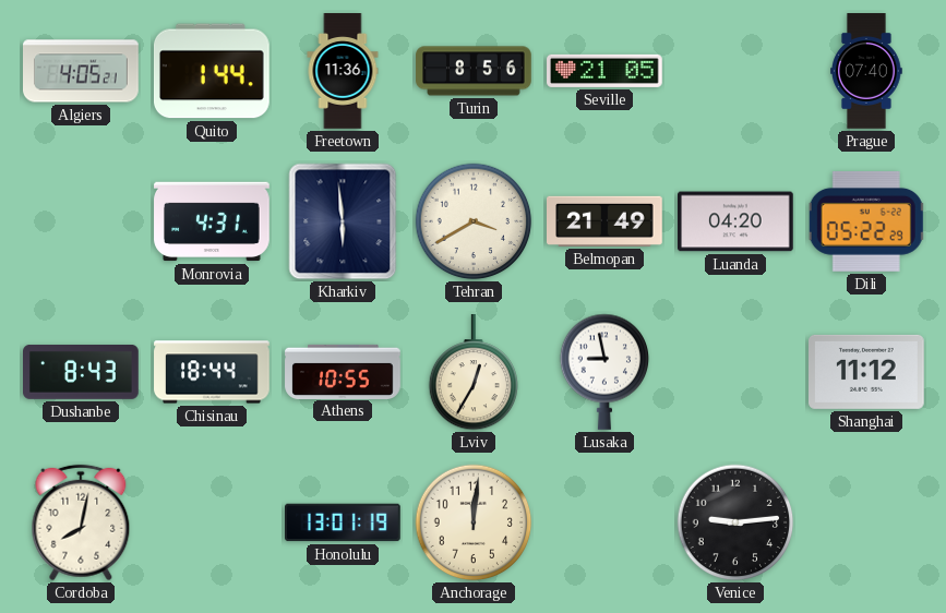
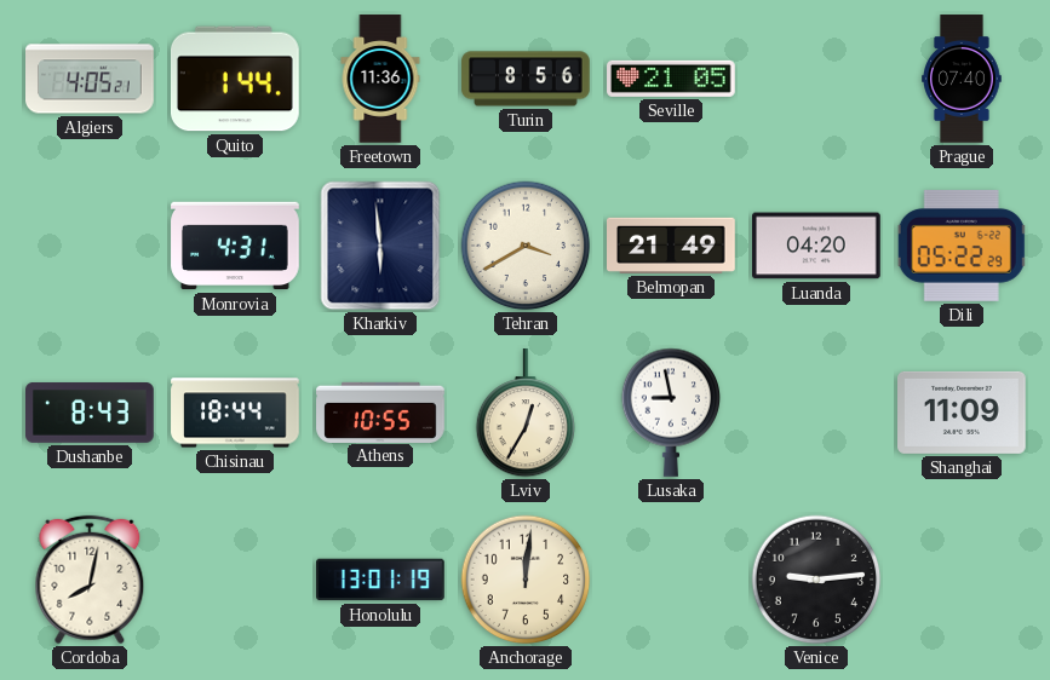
Shanghai: 11:12 -> 11:09 (963, 413)
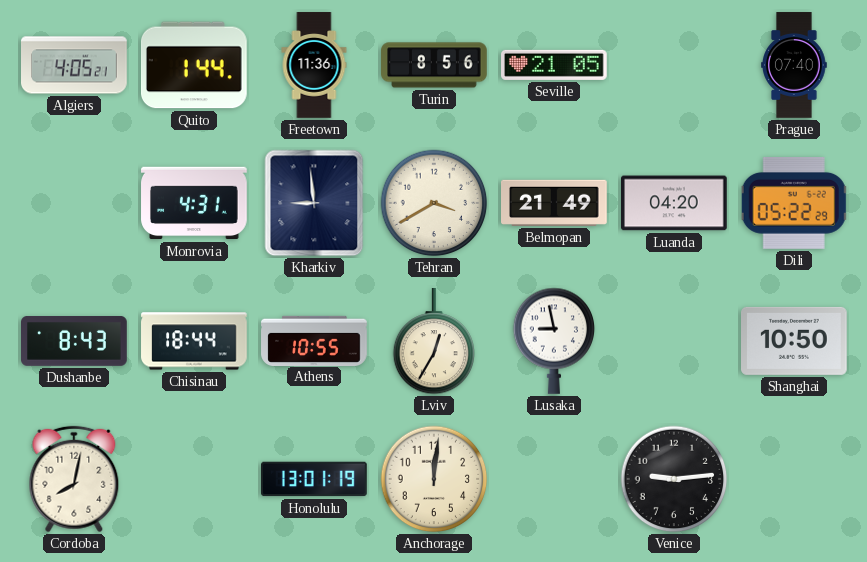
Kharkiv: 5:59 -> 8:59 (314, 203)
Shanghai: 11:09 -> 10:50 (795, 341)
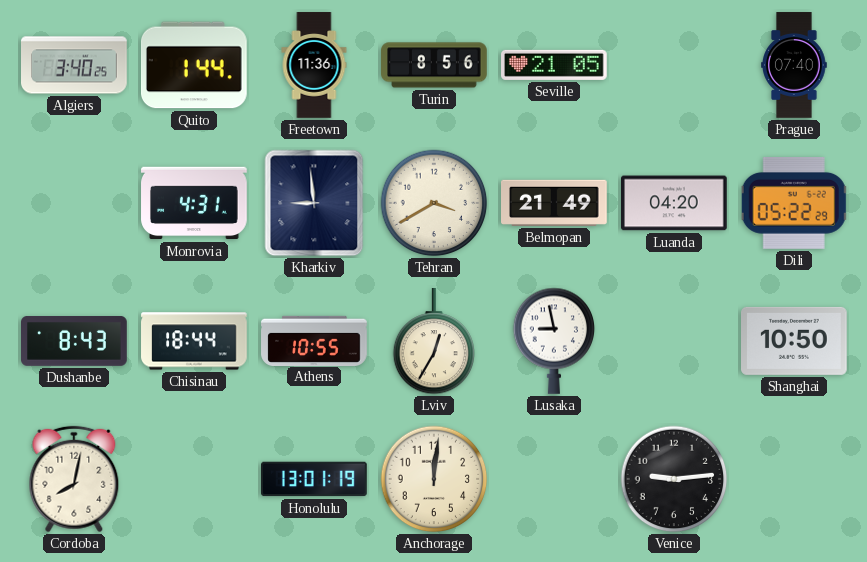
Algiers: 4:05 -> 3:40 (75, 65)
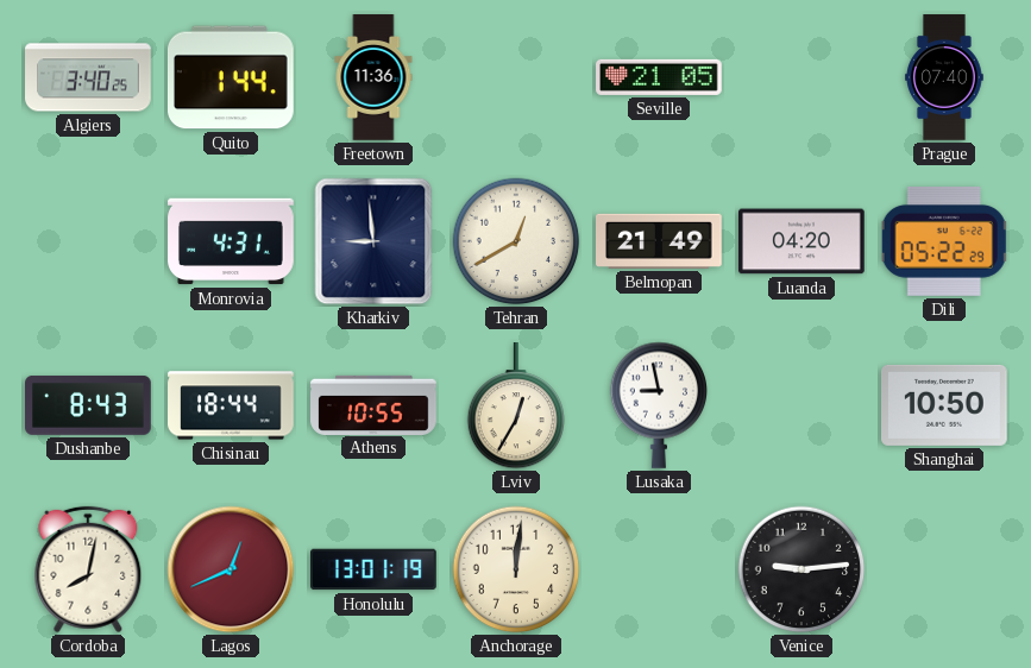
Turin: 8:56 -> none (434, 65)
Tehran: 3:40 -> 12:40 (516, 241)
Lagos: none -> 12:41 (231, 569)
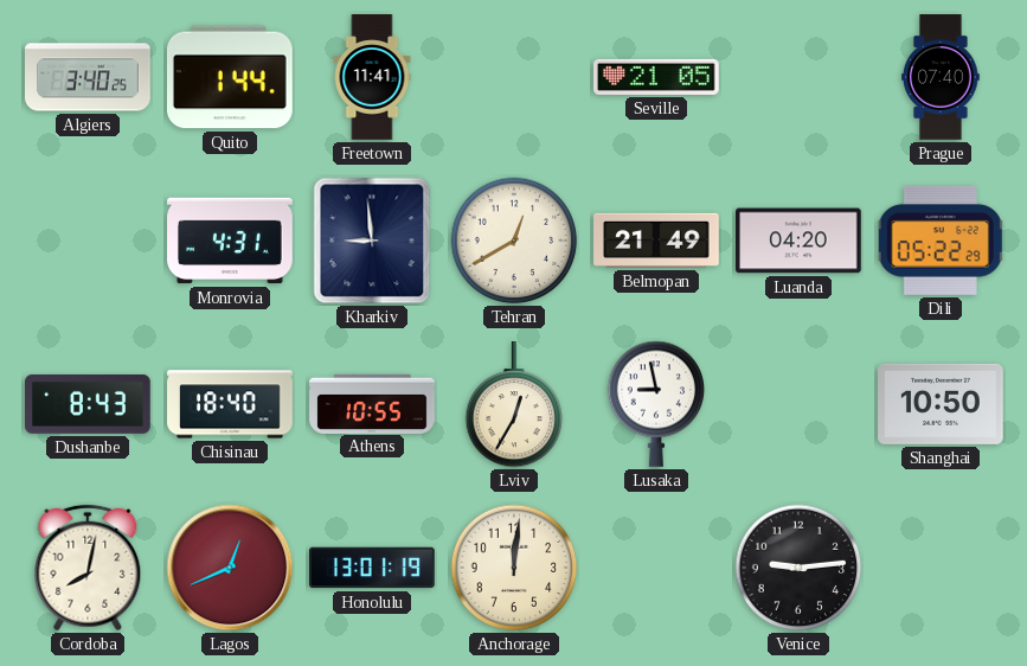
Freetown: 11:36 -> 11:41 (372, 77)
Chisinau: 18:44 -> 18:40 (230, 404)
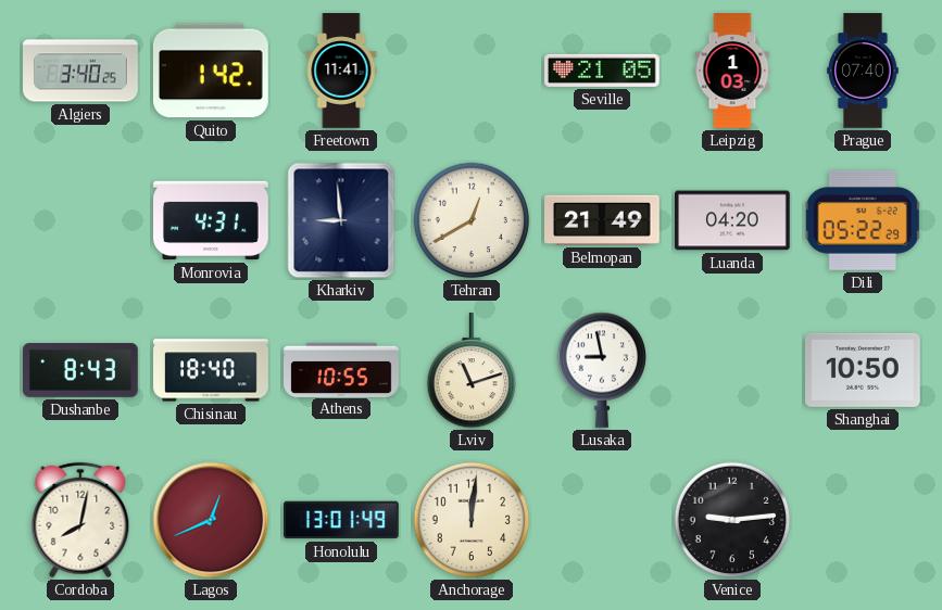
Quito: 1:44 -> 1:42 (212, 71)
Leipzig: none -> 1:03 (732, 71)
Lviv: 12:35 -> 11:12 (472, 371)
Honolulu: 13:01:19 -> 13:01:49 (342, 520)
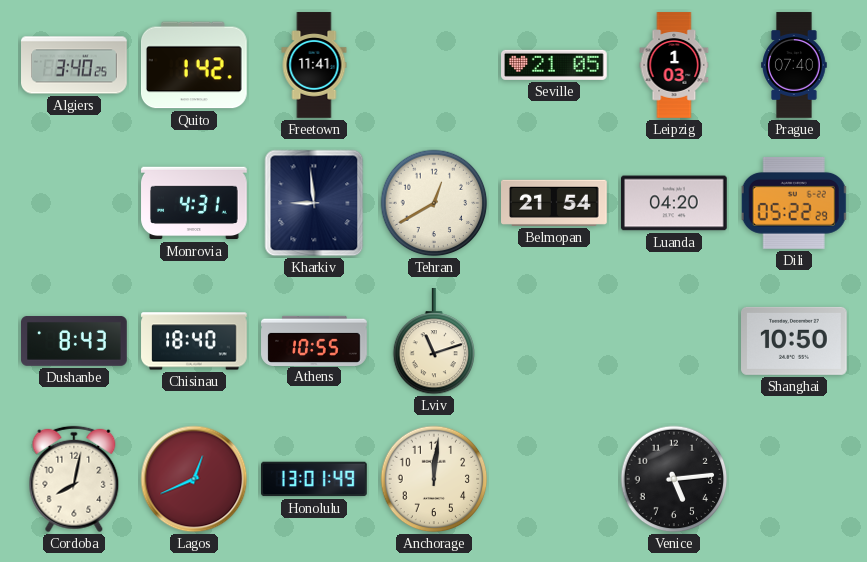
Belmopan: 21:49 -> 21:54 (555, 203)
Lusaka: 8:58 -> none (602, 370)
Venice: 9:14 -> 5:14 (674, 479)
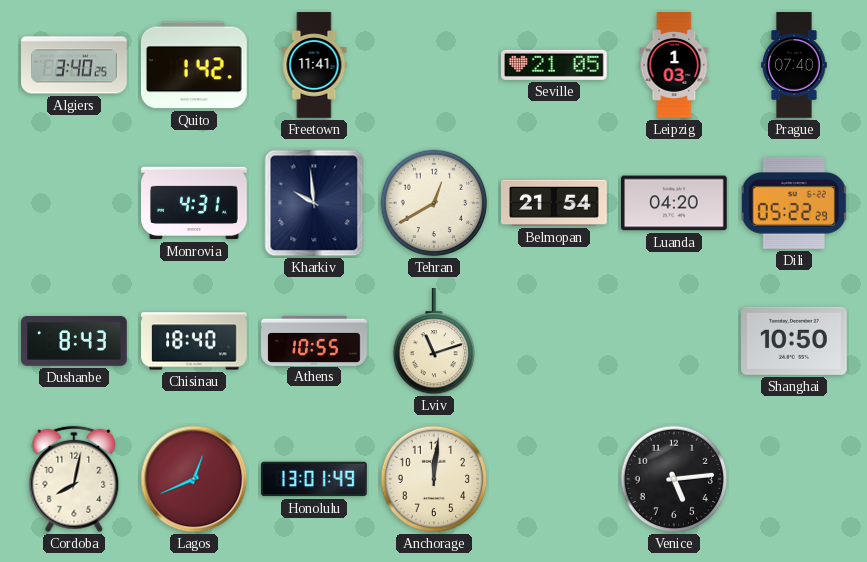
Kharkiv: 8:59 -> 9:59 (314, 203)
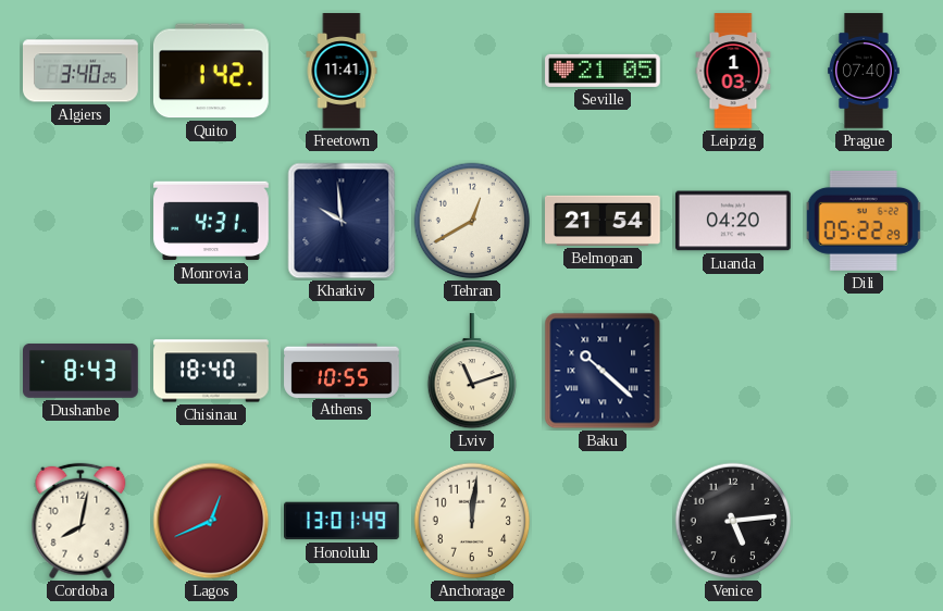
Baku: none -> 10:22 (603, 371)
Shanghai: 10:50 -> none (795, 341)
